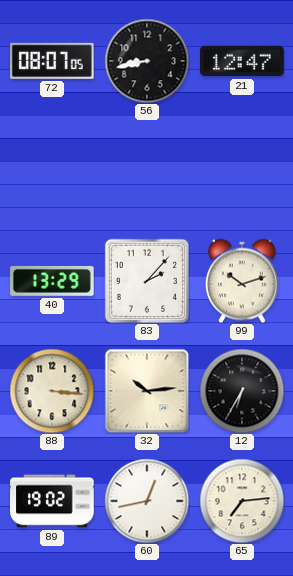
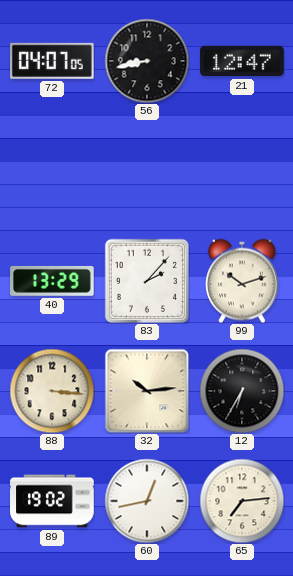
72: 08:07 -> 04:07 (53, 61)
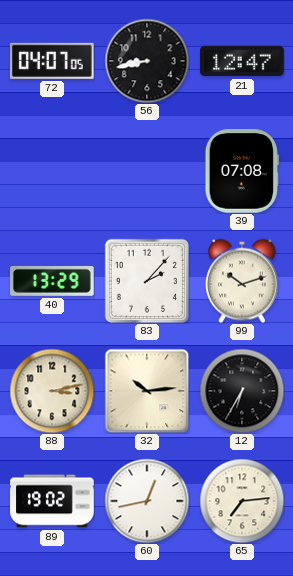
39: none -> 07:08 (242, 171)
88: 3:16 -> 3:13 (52, 391)
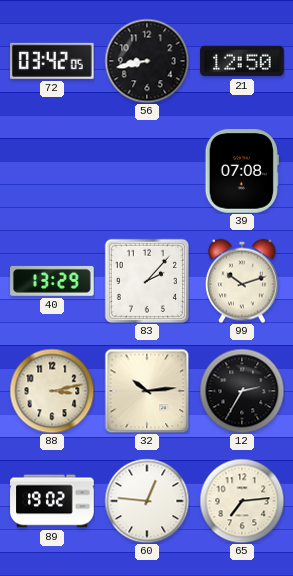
72: 04:07 -> 03:42 (53, 61)
21: 12:47 -> 12:50 (242, 61)
12: 6:35 -> 2:35 (242, 391)
60: 12:43 -> 12:46 (147, 501)
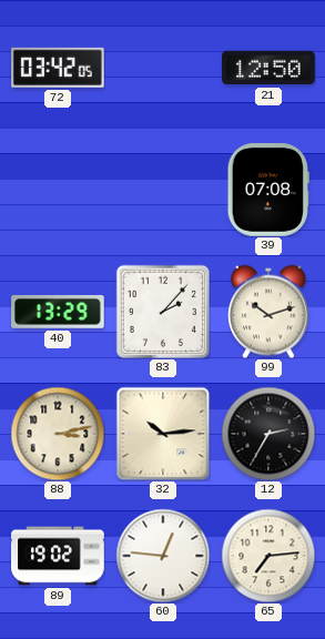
56: 8:43 -> none (147, 61)
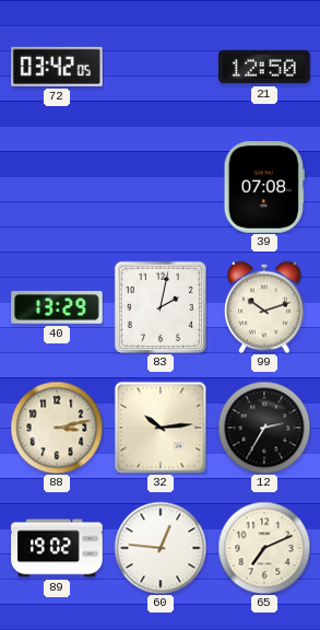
83: 2:07 -> 2:02 (161, 307)
65: 7:14 -> 7:11 (264, 548)
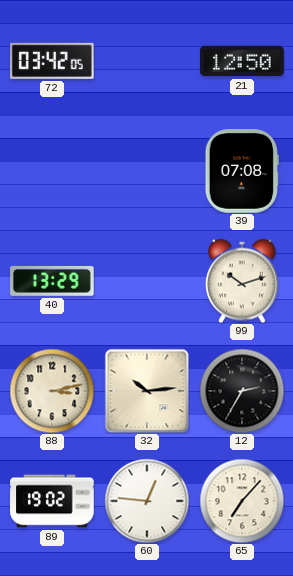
83: 2:02 -> none (161, 307)
65: 7:11 -> 7:07 (242, 501)
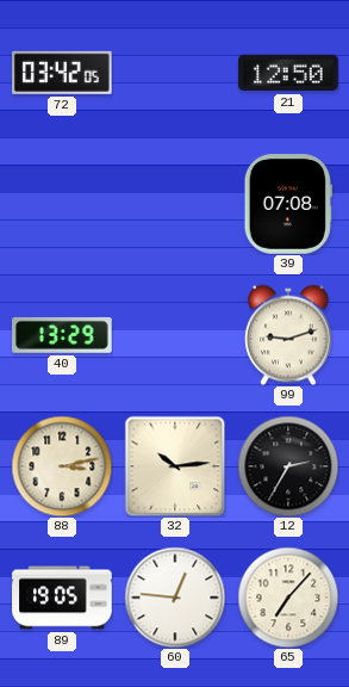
99: 10:12 -> 9:12 (289, 335)
89: 19:02 -> 19:05 (62, 598)
